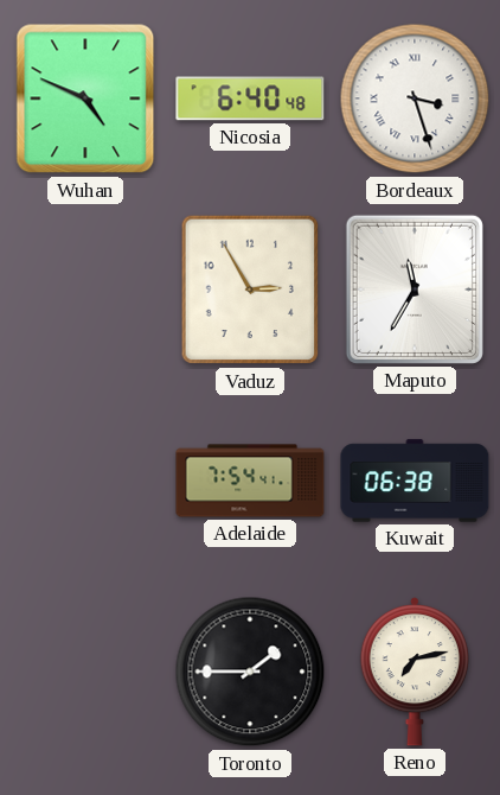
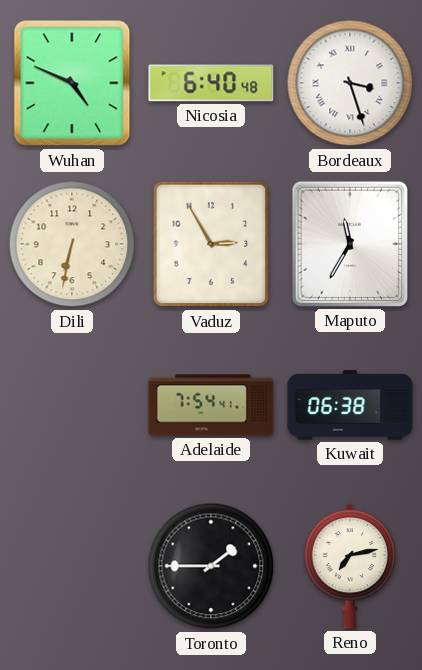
Dili: none -> 6:32 (72, 244)
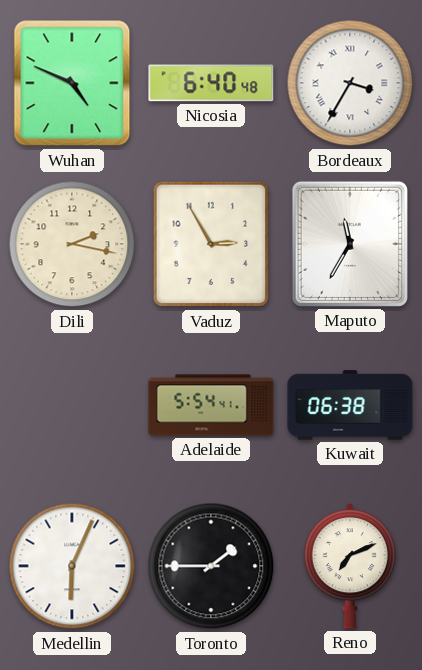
Bordeaux: 3:27 -> 3:35 (350, 83)
Dili: 6:32 -> 2:17 (72, 244)
Adelaide: 7:54 -> 5:54 (211, 405)
Medellin: none -> 6:04 (72, 566)
Reno: 7:13 -> 7:11 (349, 566)
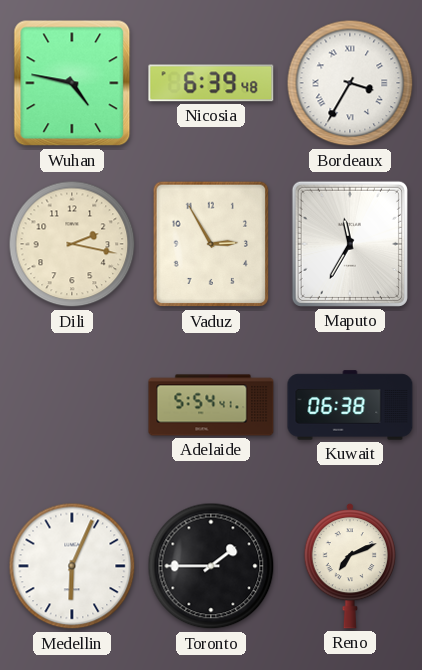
Wuhan: 4:49 -> 4:47 (72, 83)
Nicosia: 6:40 -> 6:39 (211, 83)
